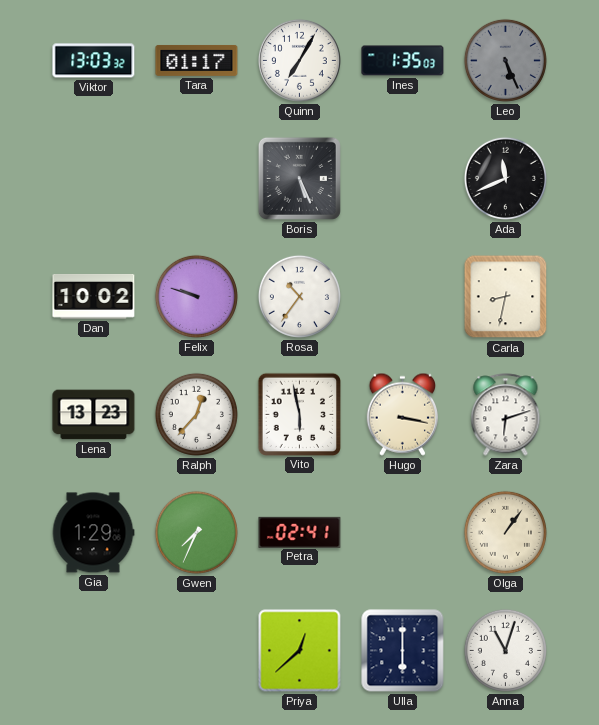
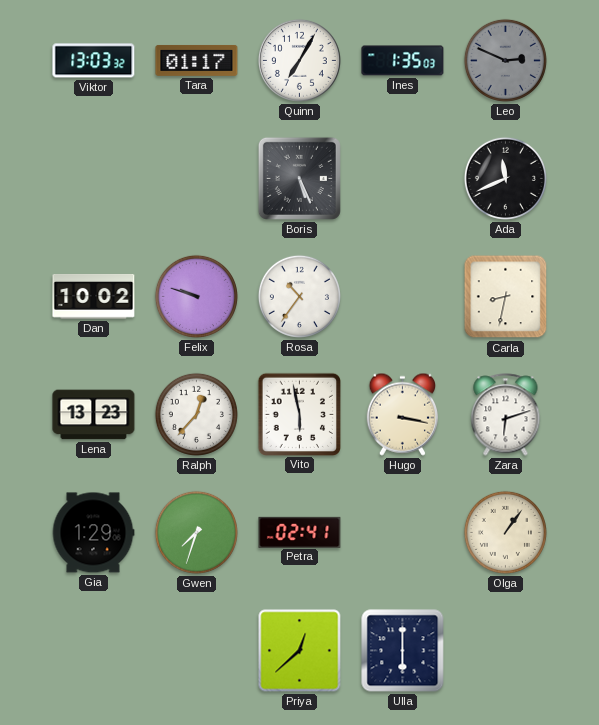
Leo: 5:26 -> 2:49 (505, 60)
Gwen: 7:34 -> 7:33 (196, 532)
Anna: 11:03 -> none (505, 650)
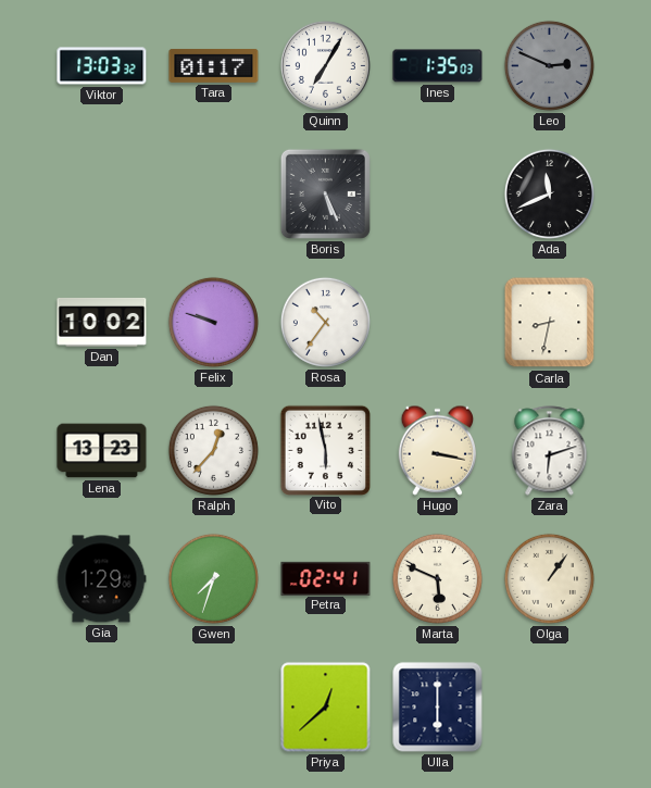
Marta: none -> 5:49 (437, 578)
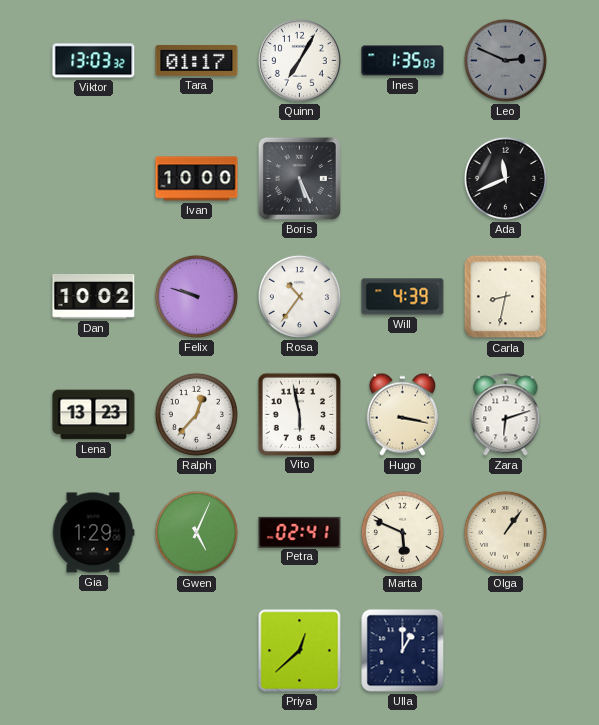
Ivan: none -> 10:00 (197, 179)
Will: none -> 4:39 (403, 297)
Gwen: 7:33 -> 5:04 (196, 532)
Ulla: 6:00 -> 1:00 (403, 651)
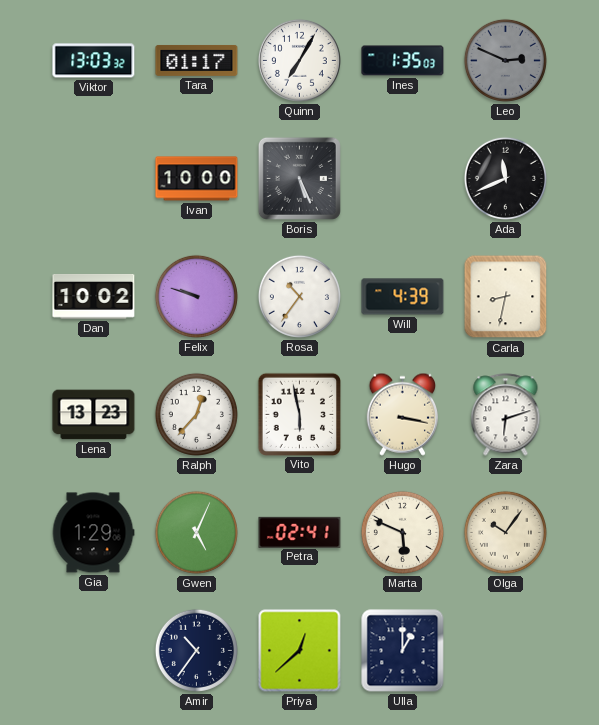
Olga: 1:06 -> 10:06 (505, 532)
Amir: none -> 10:36 (196, 650)
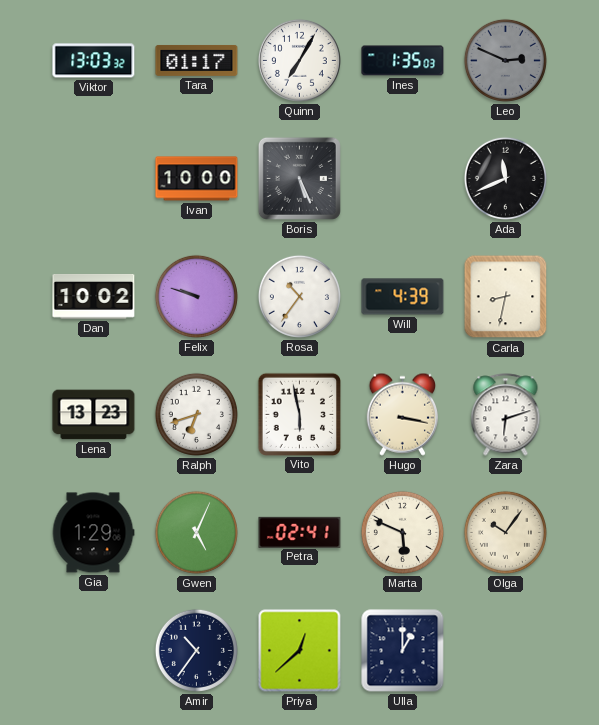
Ralph: 12:37 -> 6:42 (196, 414)
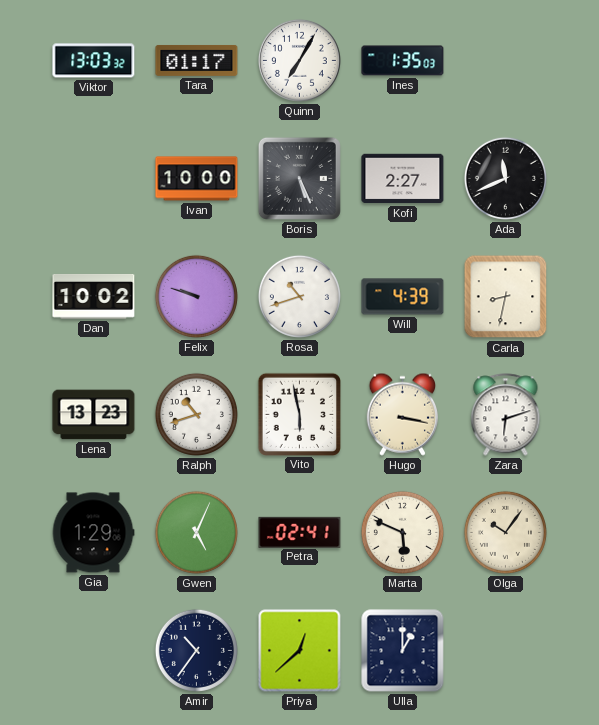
Leo: 2:49 -> none (505, 60)
Kofi: none -> 2:27 (403, 179)
Rosa: 10:36 -> 10:42 (299, 296)
Ralph: 6:42 -> 10:42 (196, 414)
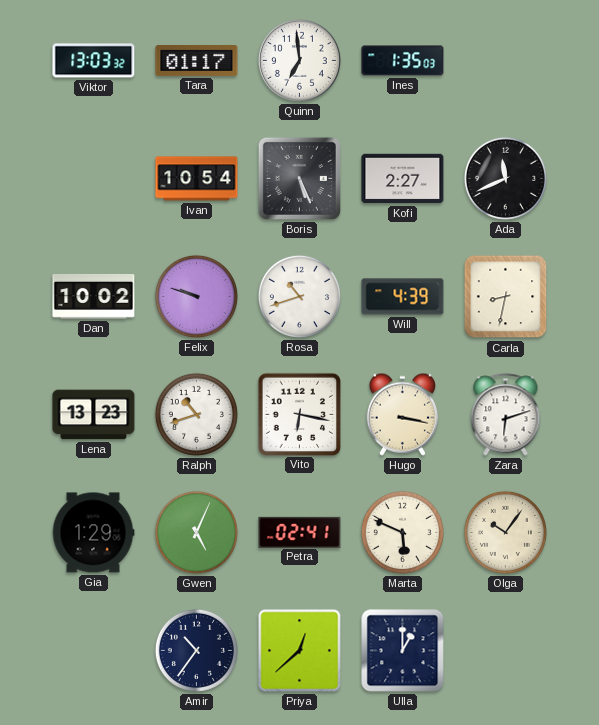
Quinn: 7:05 -> 6:59 (299, 60)
Ivan: 10:00 -> 10:54 (197, 179)
Vito: 5:58 -> 6:17 (299, 414)
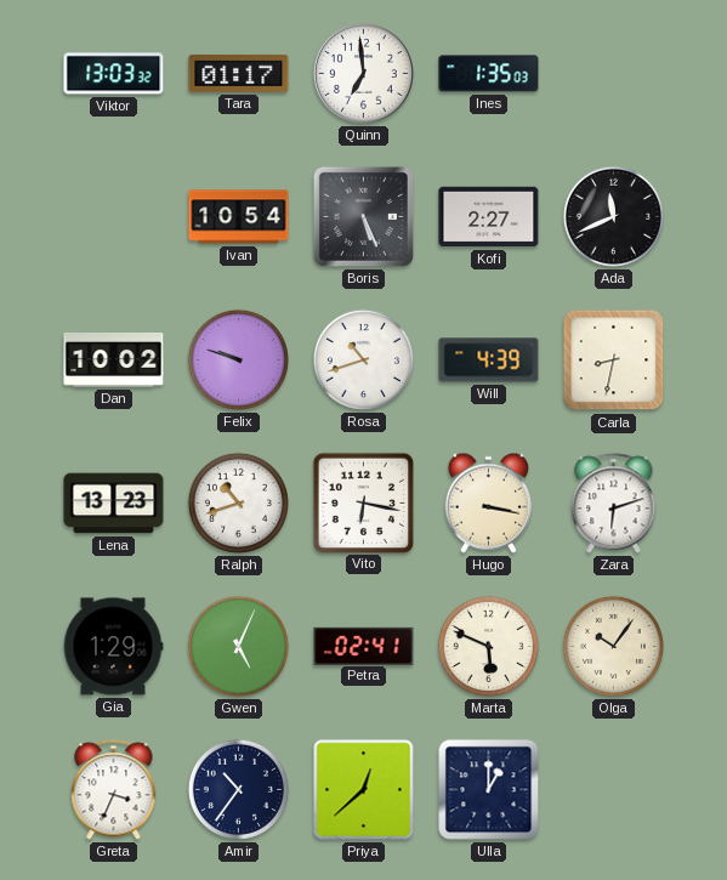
Greta: none -> 3:34 (114, 790)
